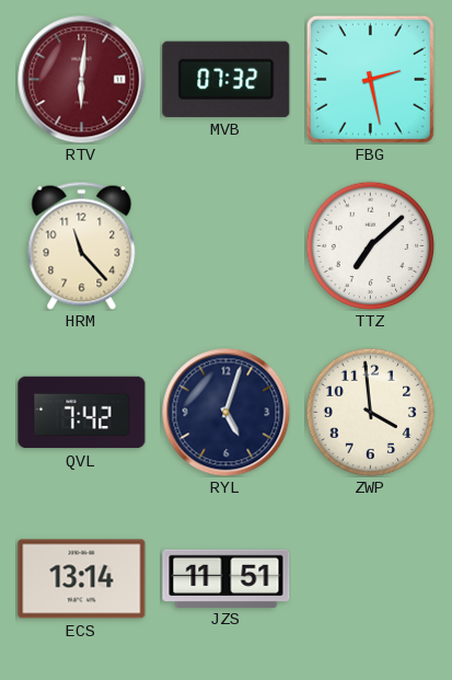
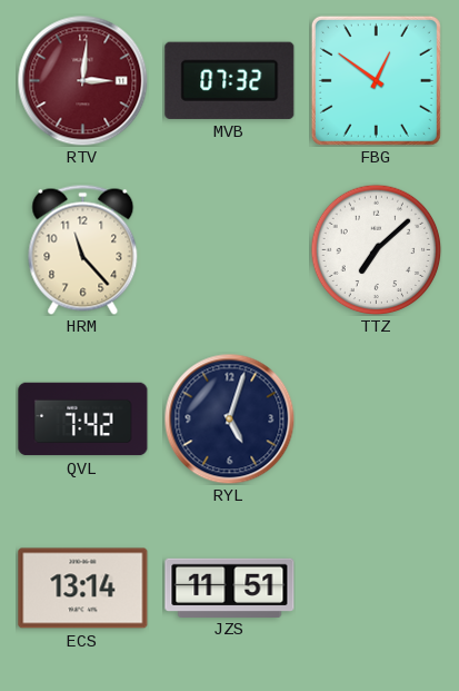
RTV: 6:01 -> 3:01 (82, 80)
FBG: 2:28 -> 12:51 (376, 80)
ZWP: 3:59 -> none (370, 412)
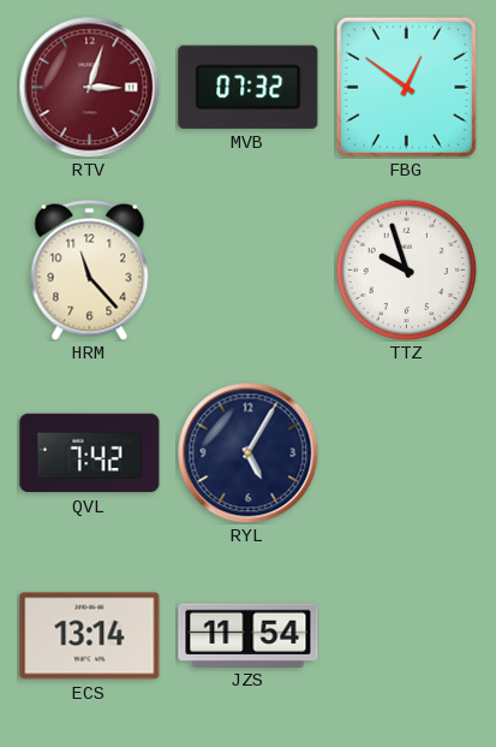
RTV: 3:01 -> 3:03 (89, 87)
TTZ: 7:08 -> 9:57 (406, 269)
RYL: 5:03 -> 5:05 (247, 452)
JZS: 11:51 -> 11:54 (249, 635)
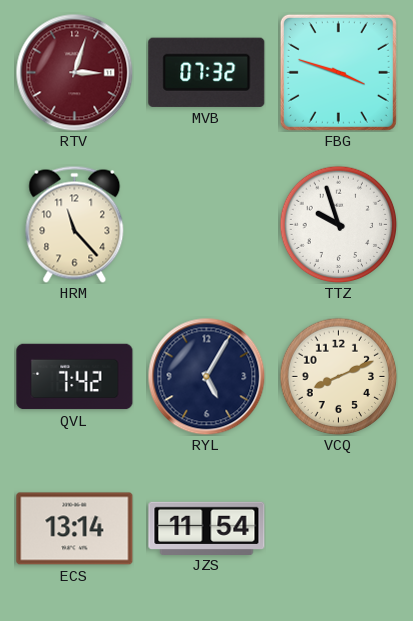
FBG: 12:51 -> 3:48 (338, 72)
VCQ: none -> 8:11 (338, 376)
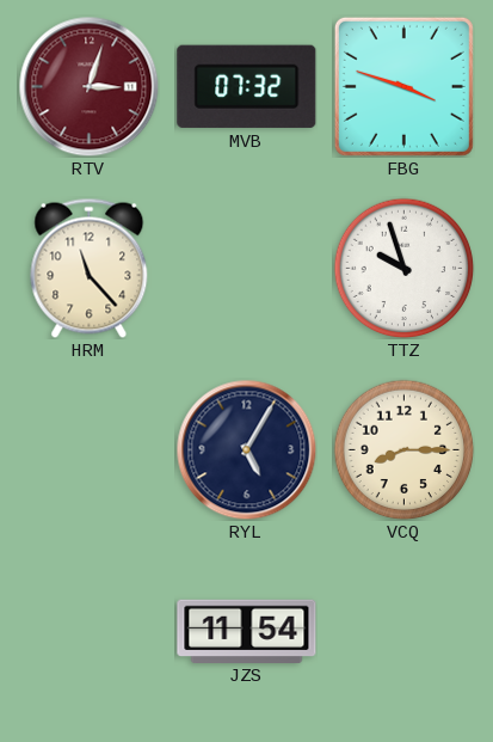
QVL: 7:42 -> none (75, 377)
VCQ: 8:11 -> 8:15 (403, 449)
ECS: 13:14 -> none (75, 529)
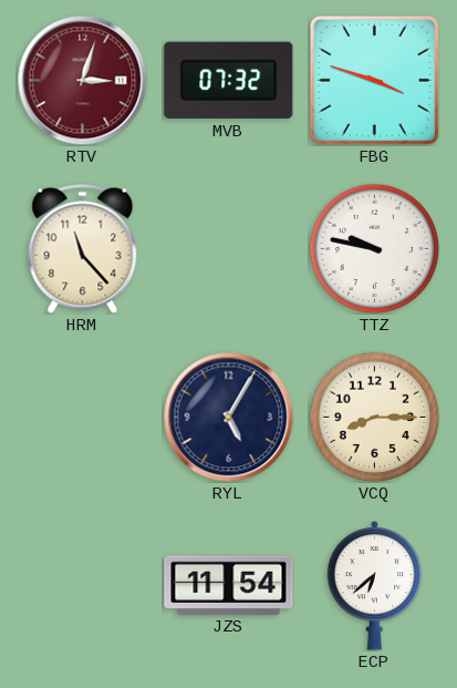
TTZ: 9:57 -> 9:47 (374, 248)
ECP: none -> 6:38 (375, 585)
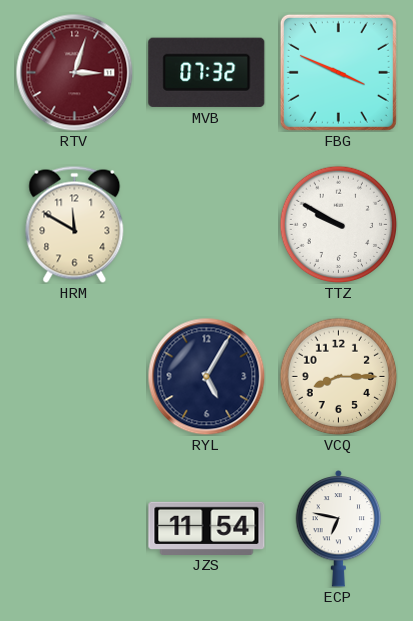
FBG: 3:48 -> 3:49 (338, 72)
HRM: 11:23 -> 11:50 (75, 224)
TTZ: 9:47 -> 9:50 (338, 224)
ECP: 6:38 -> 6:47 (339, 528)
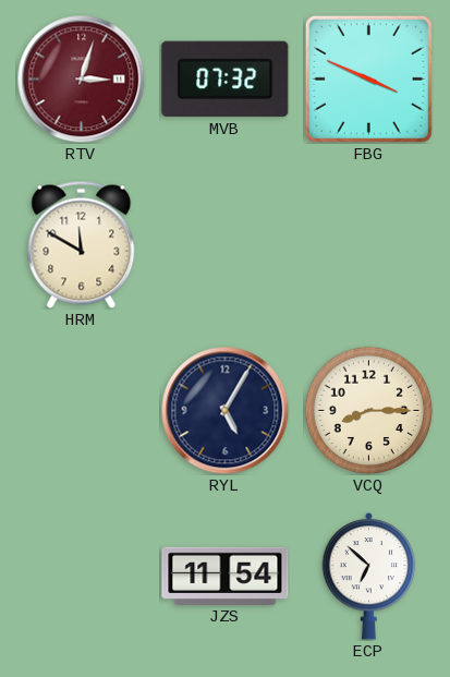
TTZ: 9:50 -> none (338, 224)
ECP: 6:47 -> 6:52 (369, 576)
